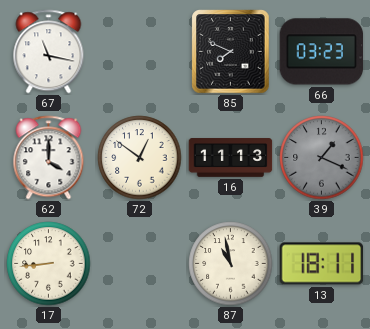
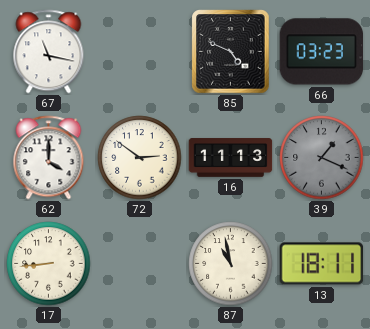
85: 7:49 -> 4:49 (231, 52)
72: 12:51 -> 2:51 (140, 158)
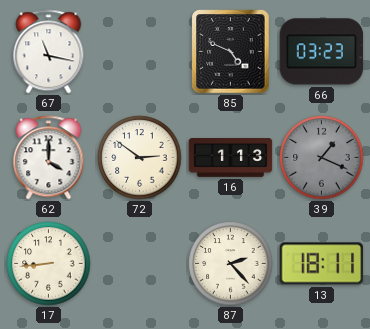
16: 11:13 -> 1:13 (231, 158)
87: 10:58 -> 2:23 (231, 264)
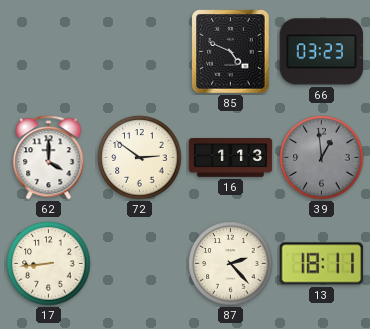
67: 11:17 -> none (49, 52)
39: 1:19 -> 12:59 (322, 158)
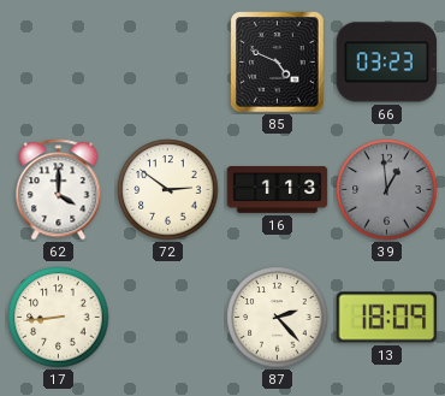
13: 18:11 -> 18:09 (387, 318)
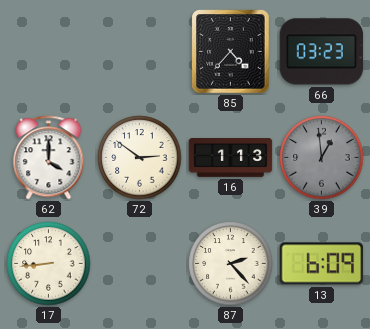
85: 4:49 -> 4:37 (231, 52)
13: 18:09 -> 6:09 (322, 264)
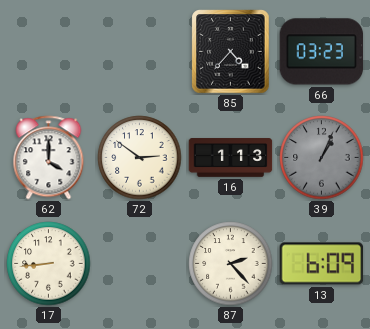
39: 12:59 -> 1:04 (322, 158)
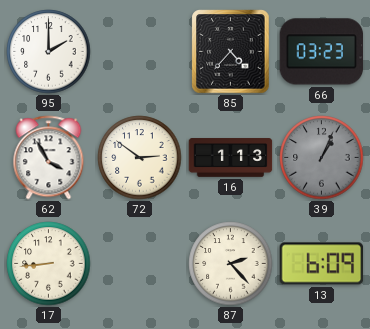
95: none -> 2:00 (49, 52)
62: 4:00 -> 3:55 (49, 158)
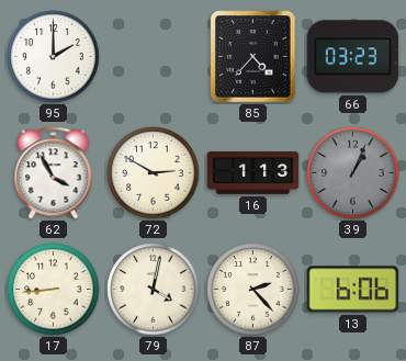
72: 2:51 -> 2:50 (154, 173)
79: none -> 4:02 (154, 290)
13: 6:09 -> 6:06 (353, 290)
